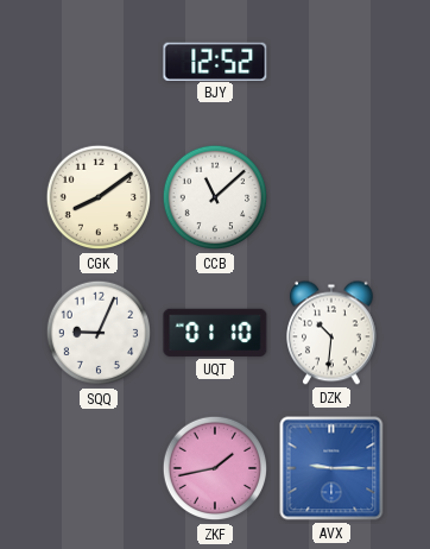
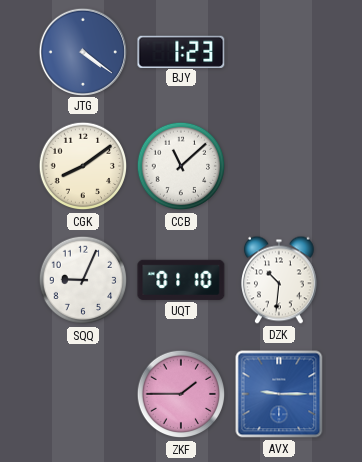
JTG: none -> 4:21 (82, 51)
BJY: 12:52 -> 1:23 (181, 51)
ZKF: 1:43 -> 1:45 (181, 394)
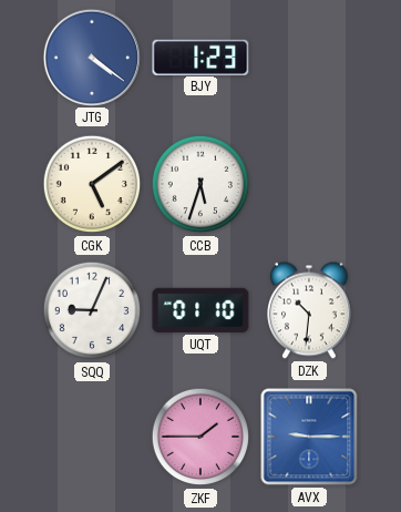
CGK: 8:09 -> 5:09 (92, 184)
CCB: 11:08 -> 5:33 (200, 184)
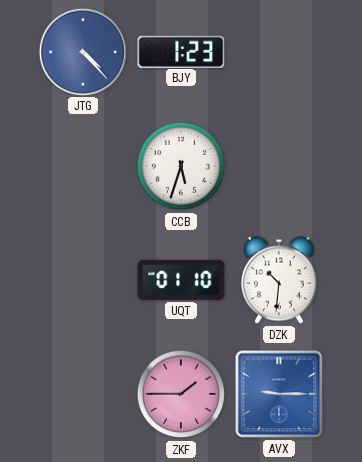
JTG: 4:21 -> 4:23 (82, 51)
CGK: 5:09 -> none (92, 184)
SQQ: 9:04 -> none (92, 310)
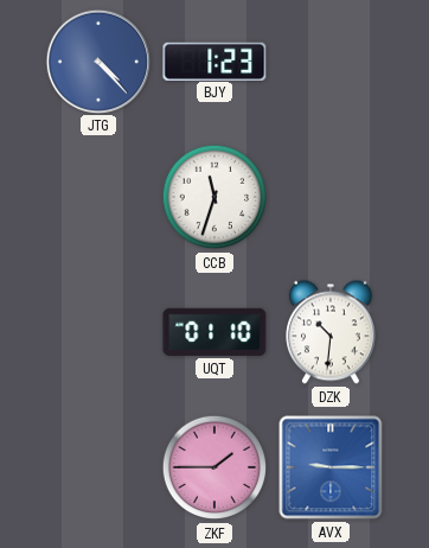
CCB: 5:33 -> 11:33 (214, 197)
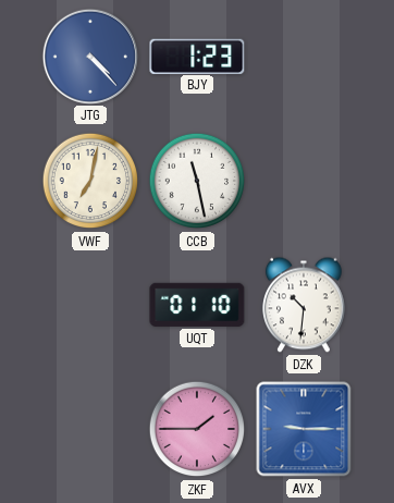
VWF: none -> 7:02 (90, 181)
CCB: 11:33 -> 11:28 (197, 181)
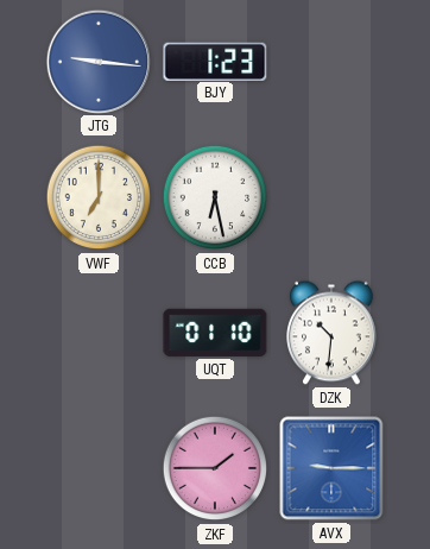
JTG: 4:23 -> 9:16 (97, 61)
VWF: 7:02 -> 7:00 (99, 197)
CCB: 11:28 -> 6:28 (215, 197)
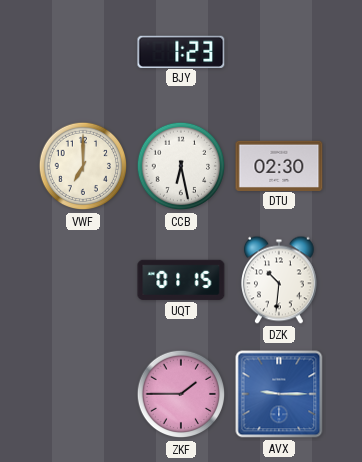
JTG: 9:16 -> none (97, 61)
DTU: none -> 02:30 (279, 165)
UQT: 01:10 -> 01:15 (181, 280)
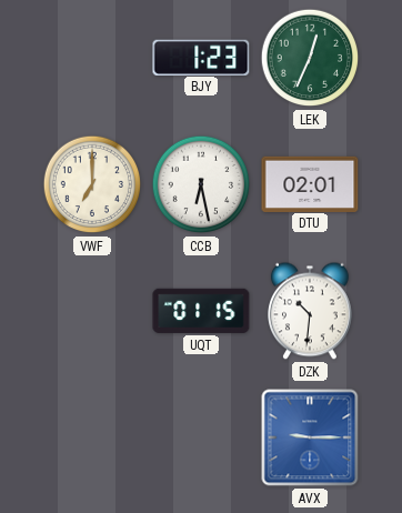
LEK: none -> 12:34 (310, 58)
DTU: 02:30 -> 02:01 (310, 183)
ZKF: 1:45 -> none (181, 394)
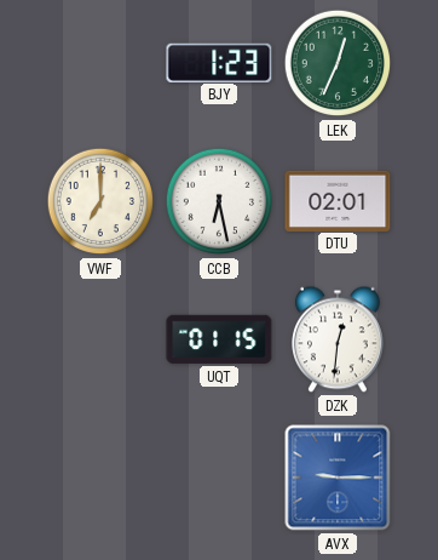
DZK: 10:31 -> 12:31 (339, 339)
